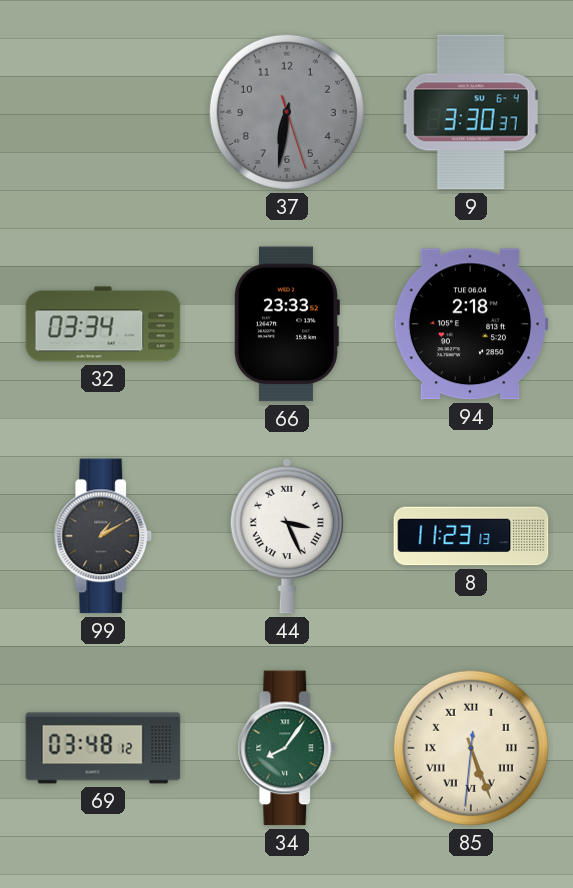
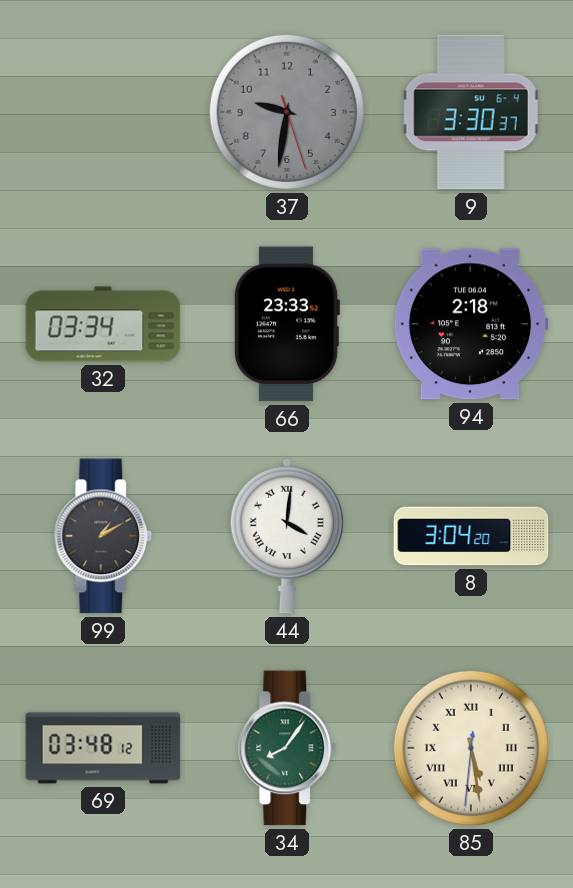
37: 6:31 -> 9:31 (287, 112)
44: 3:26 -> 4:01 (287, 536)
8: 11:23 -> 3:04 (471, 536)
85: 5:26 -> 5:28 (471, 748)
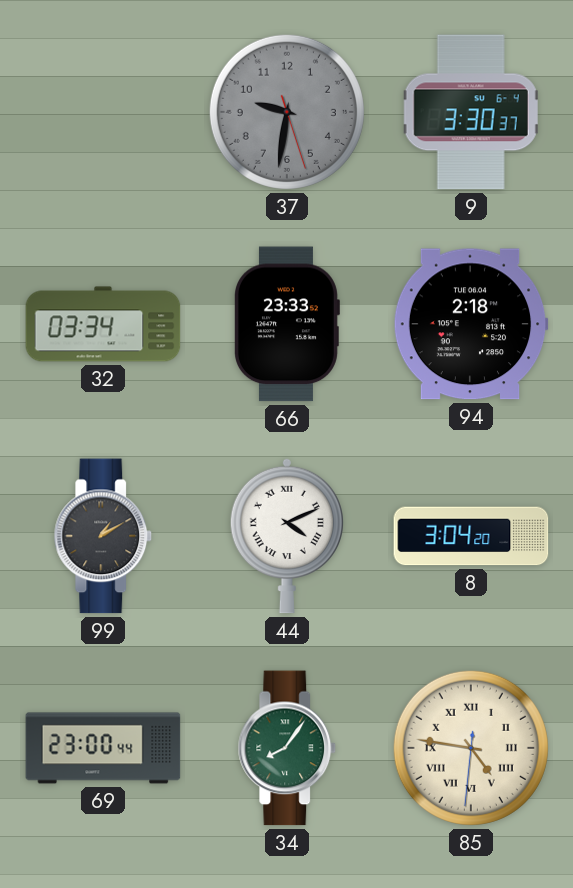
44: 4:01 -> 4:11 (287, 536)
69: 03:48 -> 23:00 (103, 748)
85: 5:28 -> 4:46 (471, 748)
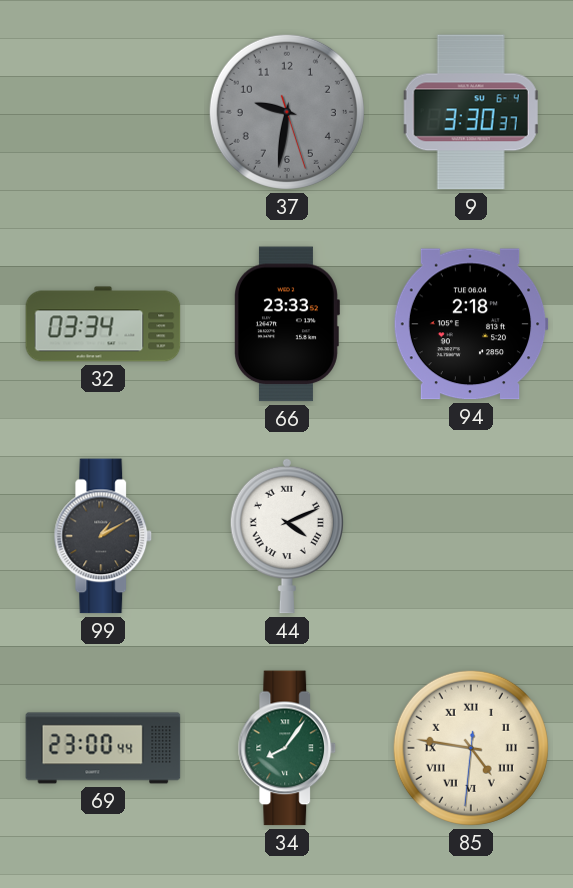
8: 3:04 -> none (471, 536)
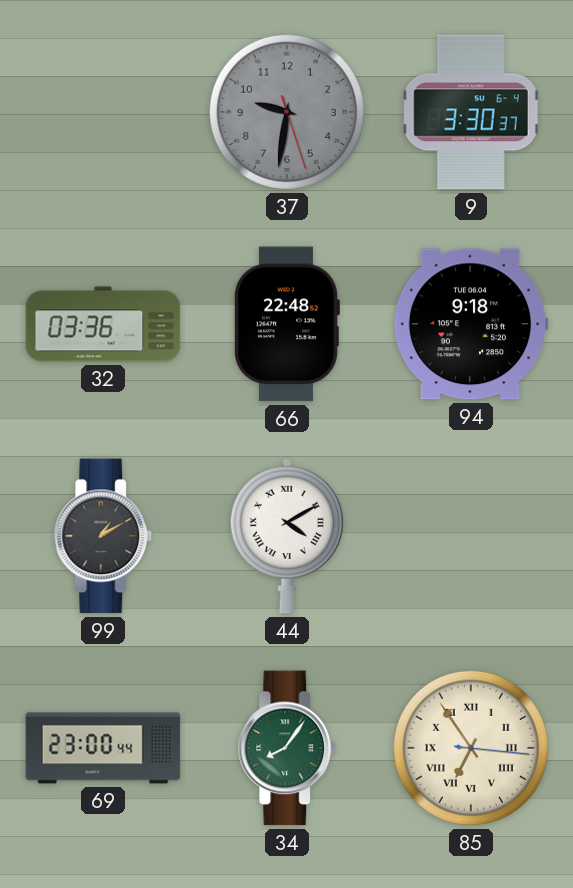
32: 03:34 -> 03:36 (103, 324)
66: 23:33 -> 22:48 (287, 324)
94: 2:18 -> 9:18 (471, 324)
44: 4:11 -> 4:10 (287, 536)
85: 4:46 -> 6:54 (471, 748)
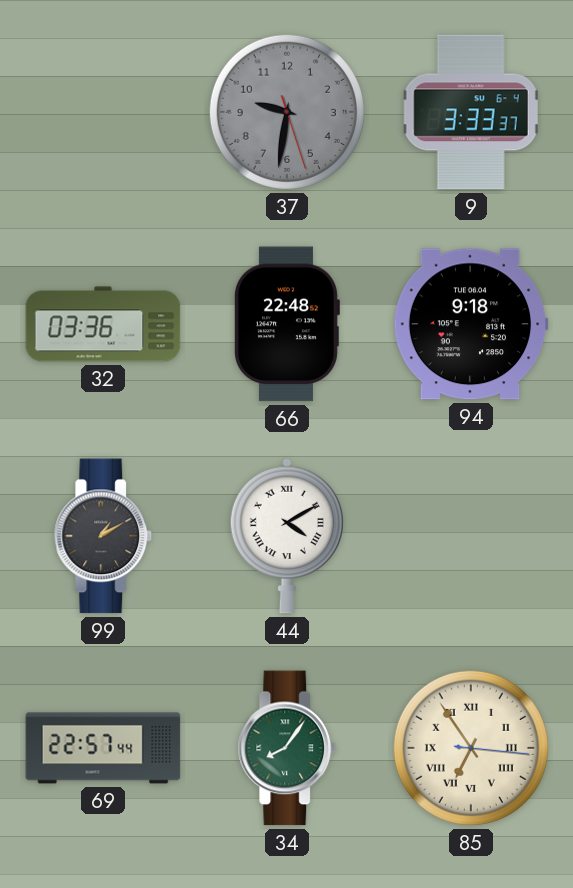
9: 3:30 -> 3:33 (471, 112)
69: 23:00 -> 22:57 (103, 748)
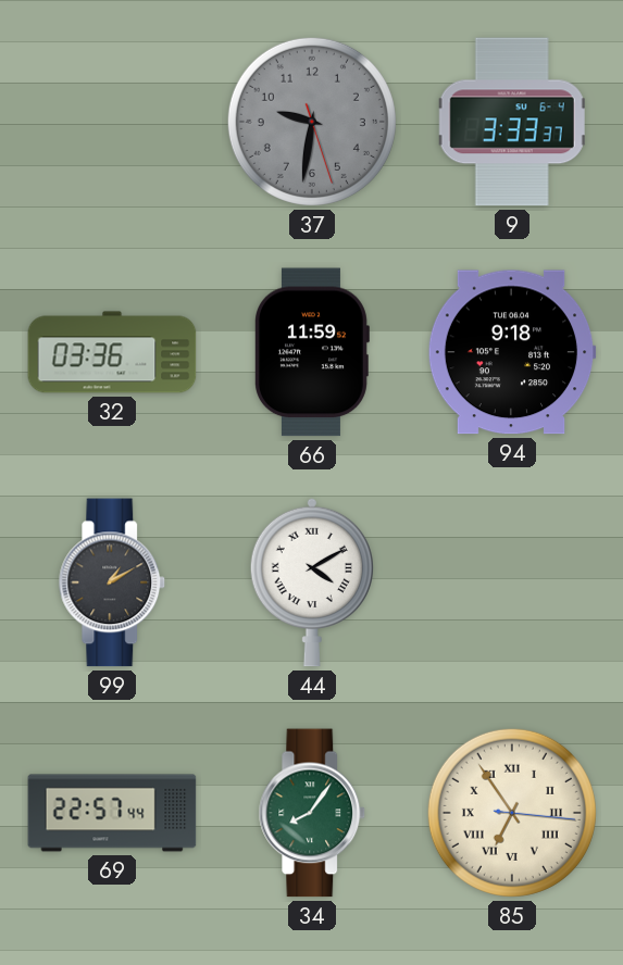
66: 22:48 -> 11:59 (312, 352)
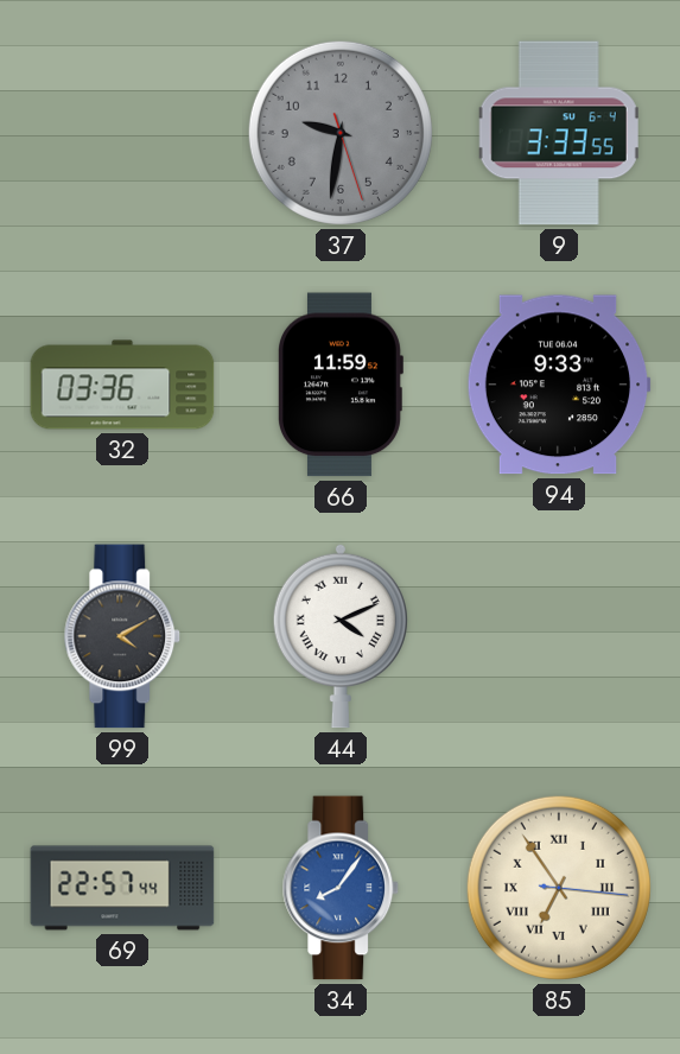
9: 3:33:37 -> 3:33:55 (559, 133)
94: 9:18 -> 9:33 (559, 385)
99: 1:10 -> 4:10 (122, 636)
44: 4:10 -> 4:11 (341, 636)
34 dial: green -> blue (341, 888)
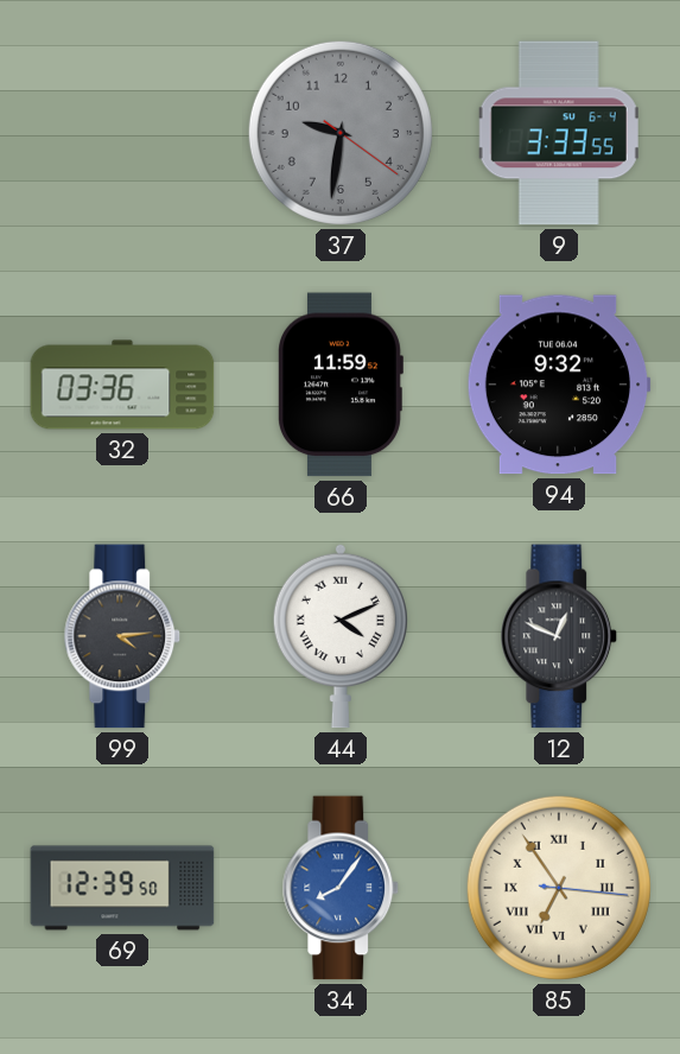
37: 9:31:27 -> 9:31:21 (341, 133)
94: 9:33 -> 9:32 (559, 385)
99: 4:10 -> 4:14 (122, 636)
12: none -> 12:49 (559, 636)
69: 22:57 -> 12:39 (122, 888)
